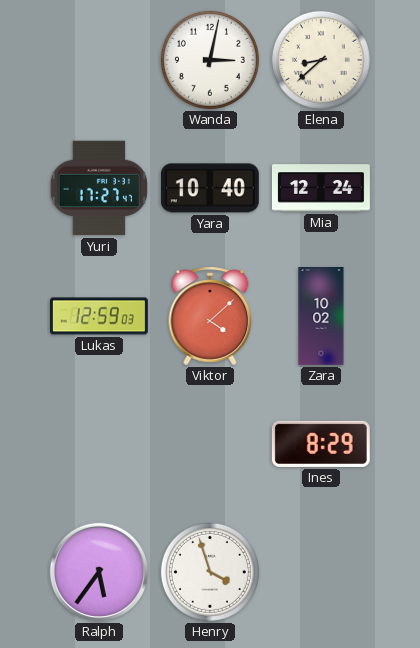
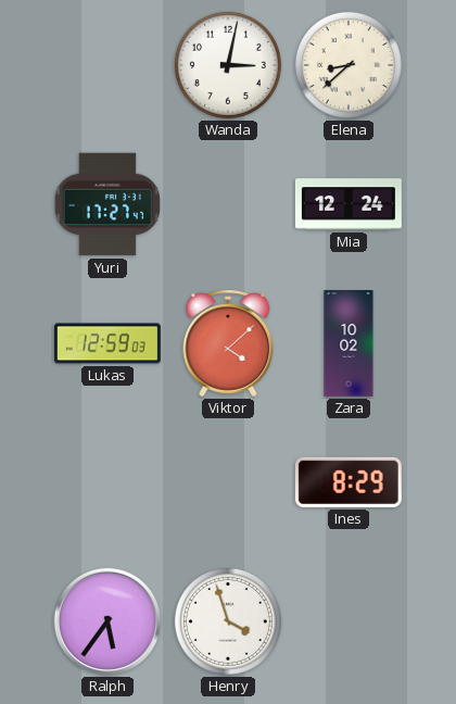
Yara: 10:40 -> none (210, 188)
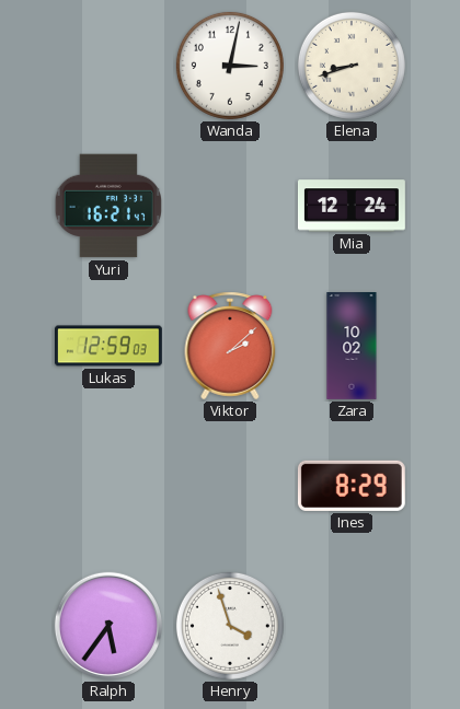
Elena: 8:38 -> 8:42 (352, 66)
Yuri: 17:27 -> 16:21 (107, 206)
Viktor: 4:08 -> 2:08 (230, 346)
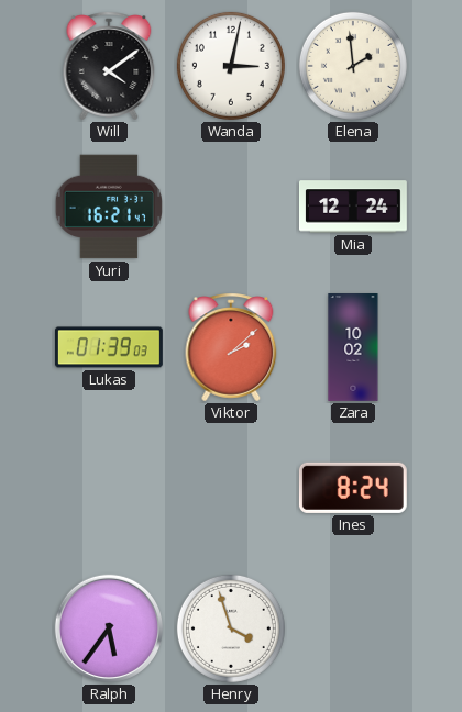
Will: none -> 4:09 (109, 66)
Elena: 8:42 -> 1:59 (353, 66)
Lukas: 12:59 -> 01:39 (109, 347)
Ines: 8:29 -> 8:24 (353, 488)
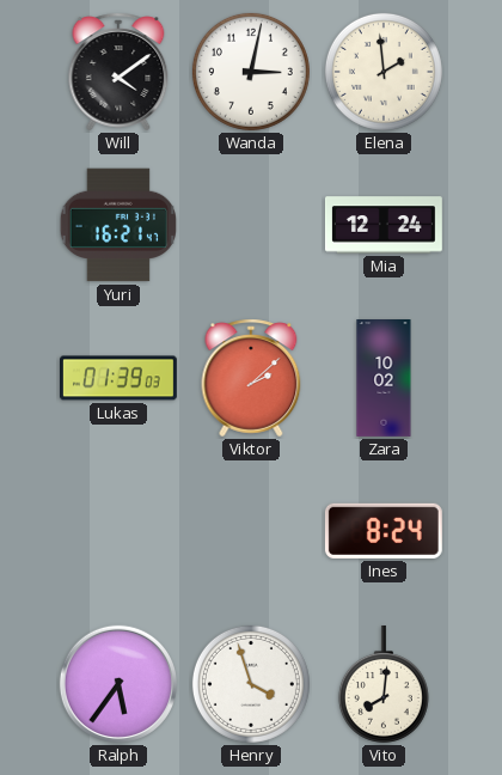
Vito: none -> 8:01 (384, 684)
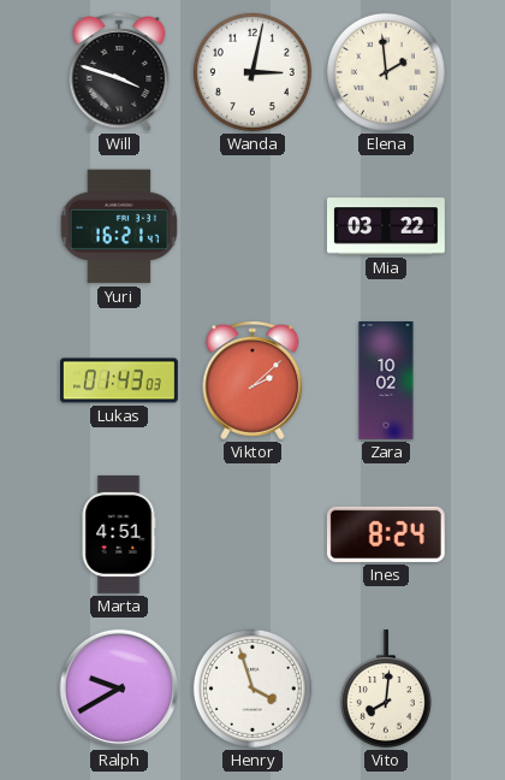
Will: 4:09 -> 3:48 (119, 72)
Mia: 12:24 -> 03:22 (386, 226)
Lukas: 01:39 -> 01:43 (119, 380)
Marta: none -> 4:51 (119, 534)
Ralph: 5:36 -> 9:40 (119, 689)
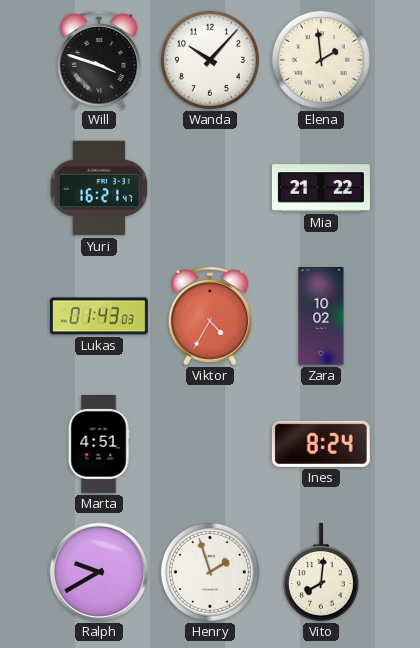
Wanda: 3:02 -> 10:07 (210, 60)
Mia: 03:22 -> 21:22 (321, 188)
Viktor: 2:08 -> 4:35 (210, 316)
Henry: 3:57 -> 1:57 (210, 572)
